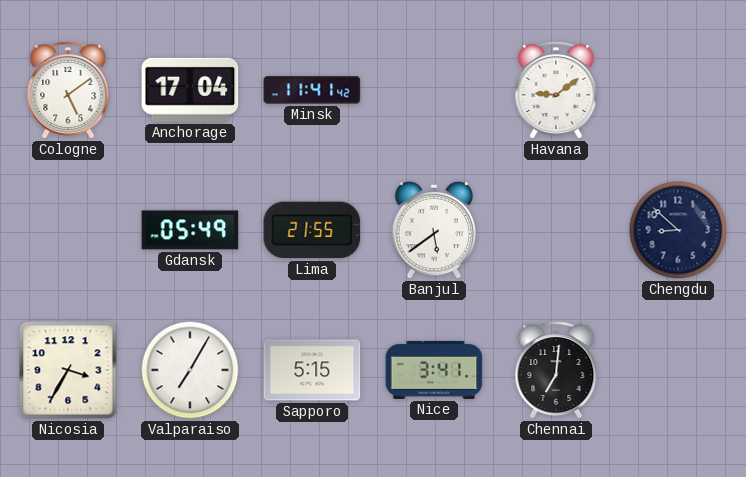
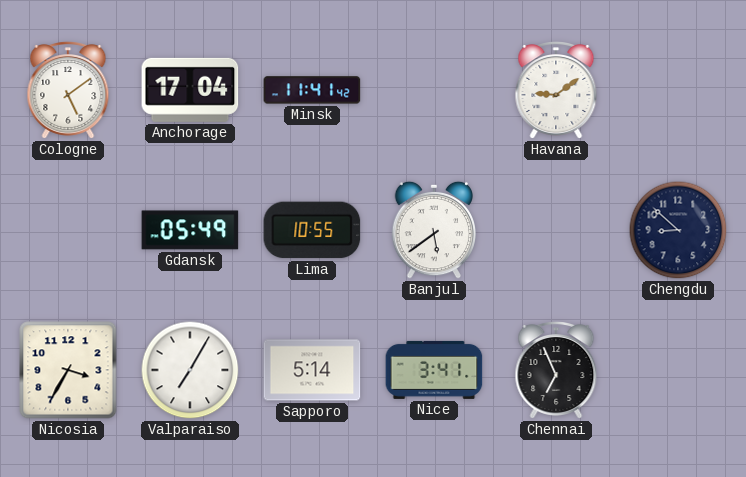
Lima: 21:55 -> 10:55 (312, 230)
Sapporo: 5:15 -> 5:14 (312, 370)
Chennai: 7:01 -> 6:56 (556, 371)
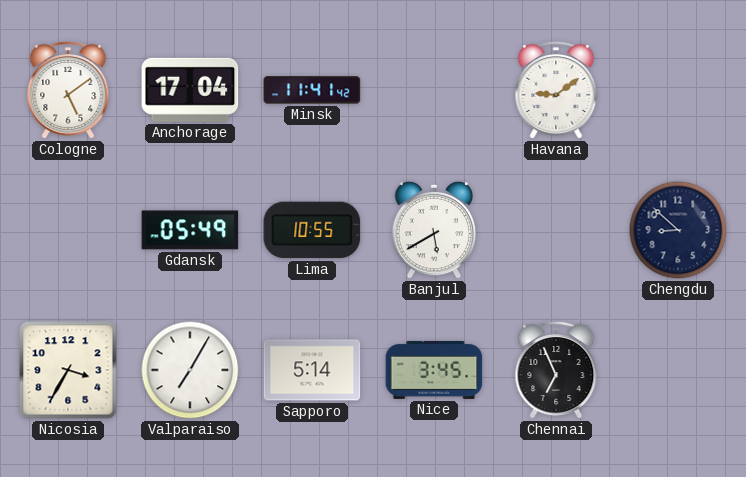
Banjul: 5:39 -> 5:40 (433, 230)
Nice: 3:41 -> 3:45 (434, 370)
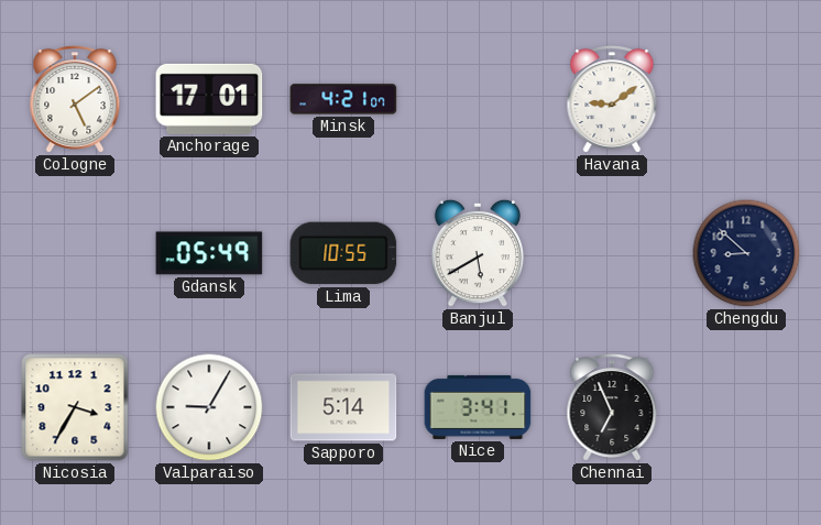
Anchorage: 17:04 -> 17:01 (209, 99)
Minsk: 11:41 -> 4:21 (343, 99)
Valparaiso: 7:05 -> 9:05 (209, 407)
Nice: 3:45 -> 3:41 (478, 407)
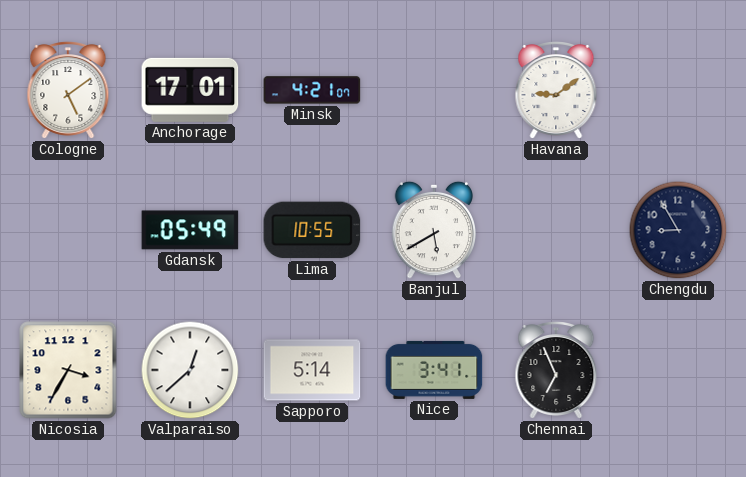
Chengdu: 8:52 -> 8:55 (678, 230)
Valparaiso: 9:05 -> 12:38 (190, 370)
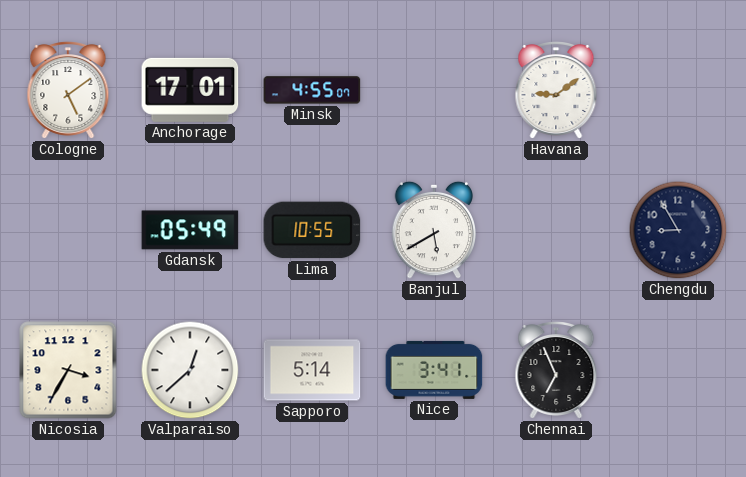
Minsk: 4:21 -> 4:55 (312, 90)
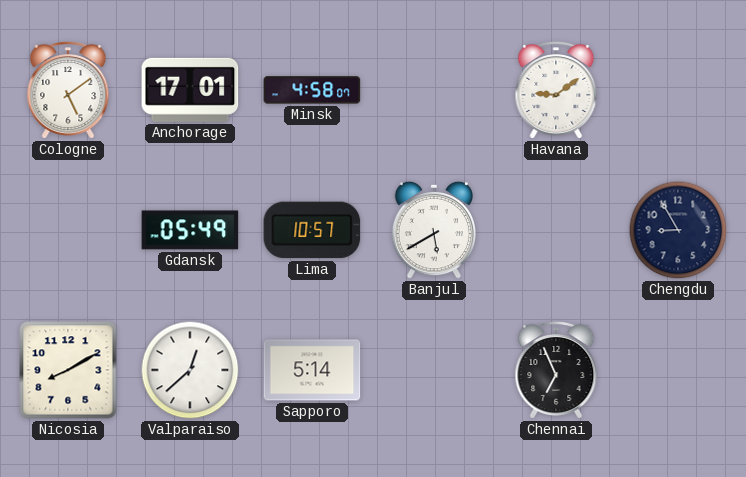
Minsk: 4:55 -> 4:58 (312, 90)
Lima: 10:55 -> 10:57 (312, 230)
Nicosia: 3:35 -> 8:10 (68, 370)
Nice: 3:41 -> none (434, 370)
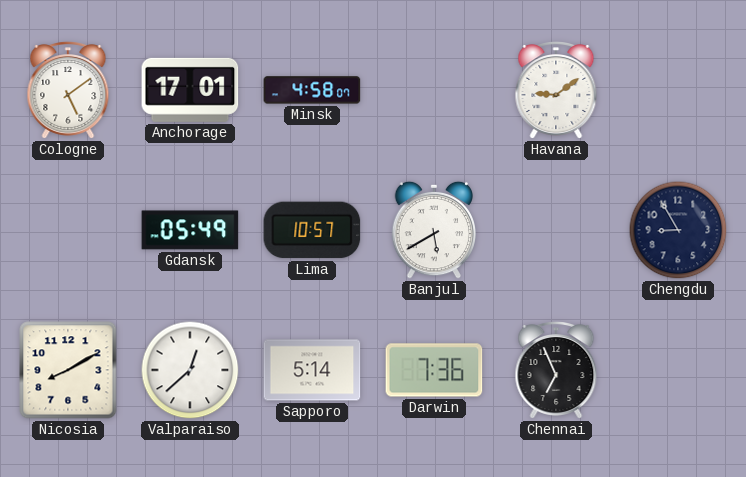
Darwin: none -> 7:36 (434, 370)
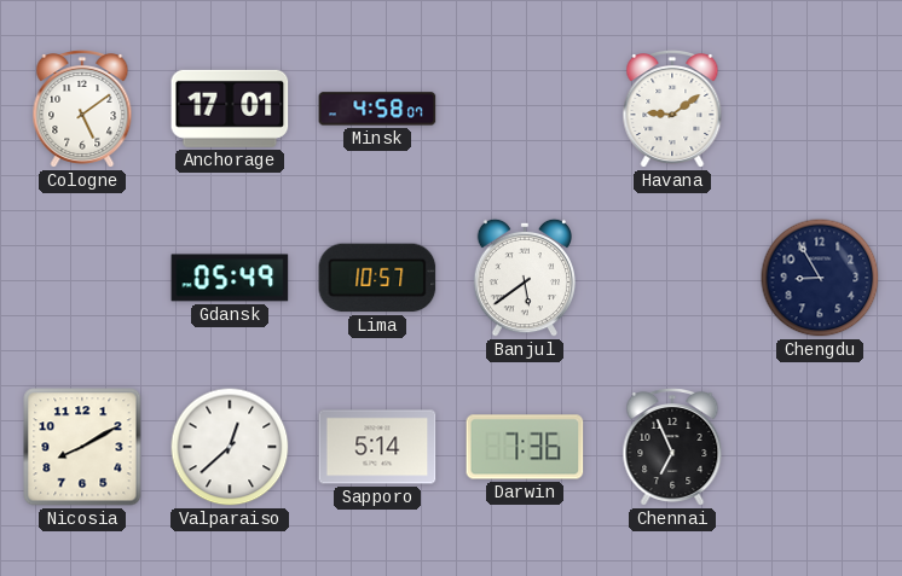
Banjul: 5:40 -> 5:39 (524, 278)
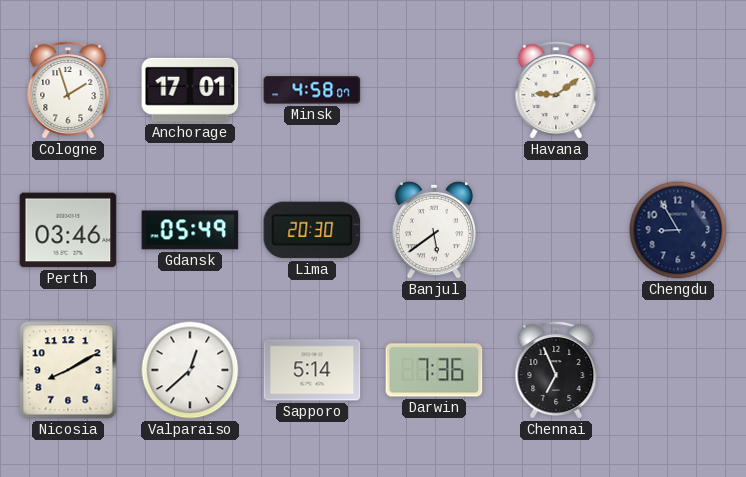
Cologne: 5:09 -> 1:57 (68, 91)
Perth: none -> 03:46 (68, 230)
Lima: 10:57 -> 20:30 (312, 230)
